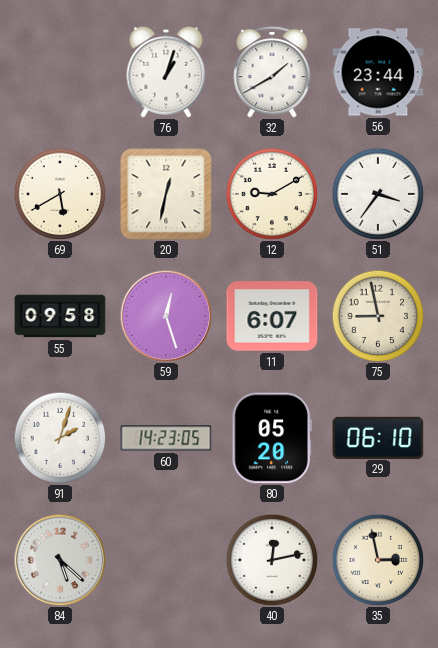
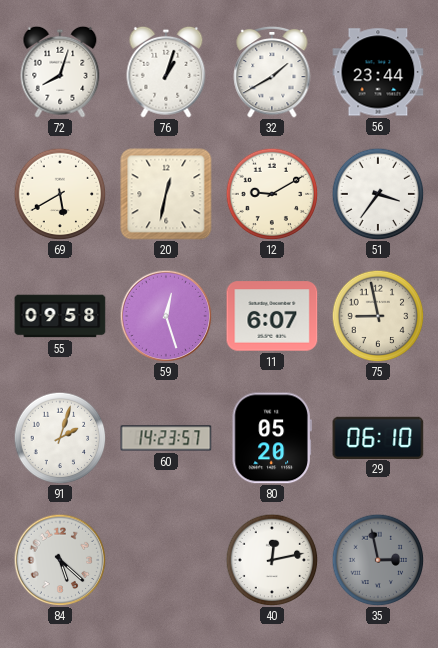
72: none -> 8:03 (60, 72)
60: 14:23:05 -> 14:23:57 (166, 438)
35 dial: cream -> grey (378, 560)
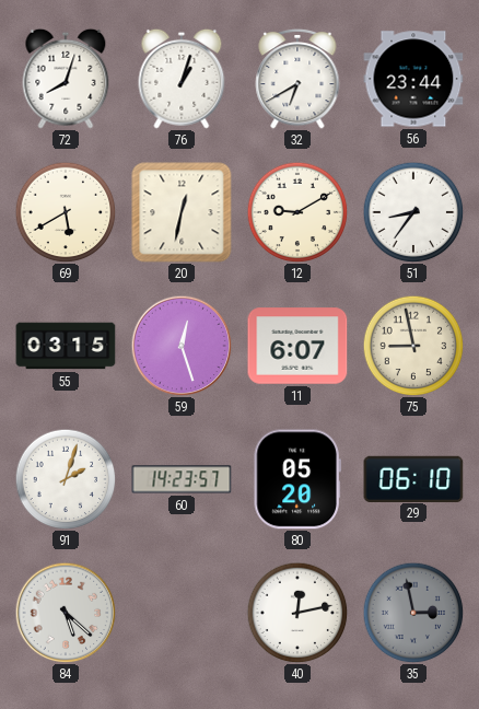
32: 1:40 -> 6:40 (297, 79)
51: 3:36 -> 8:36 (413, 212)
55: 09:58 -> 03:15 (66, 346)
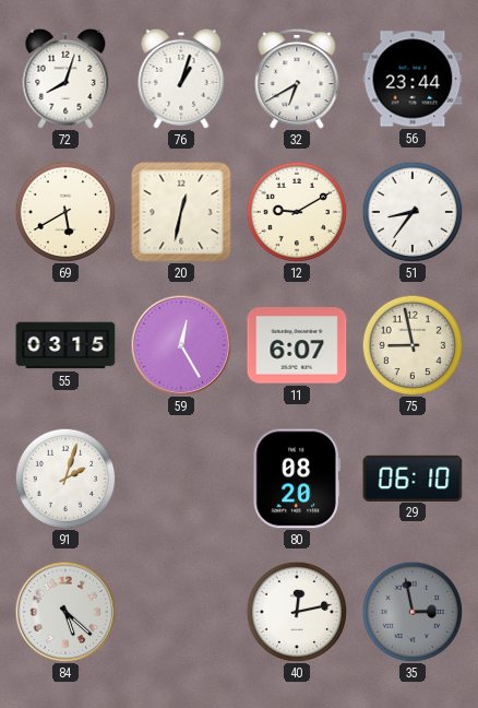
59: 12:27 -> 12:25 (181, 345)
60: 14:23 -> none (182, 479)
80: 05:20 -> 08:20 (297, 479)
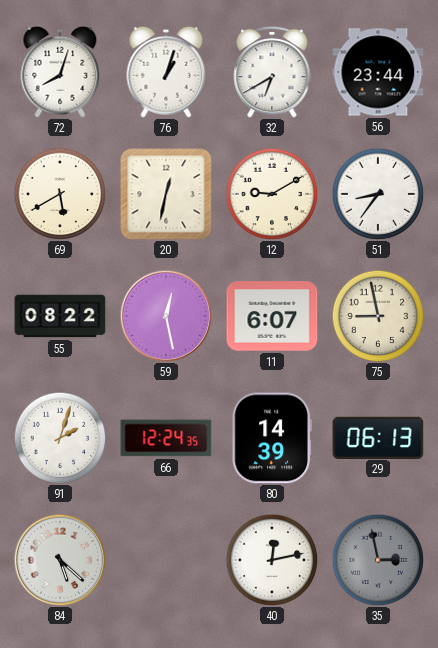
55: 03:15 -> 08:22 (60, 316)
59: 12:25 -> 12:28 (166, 316)
66: none -> 12:24 (166, 438)
80: 08:20 -> 14:39 (272, 438)
29: 06:10 -> 06:13 (378, 437)
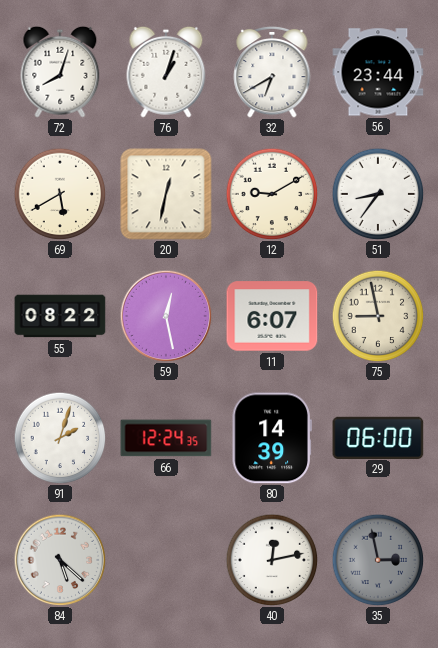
29: 06:13 -> 06:00 (378, 437)
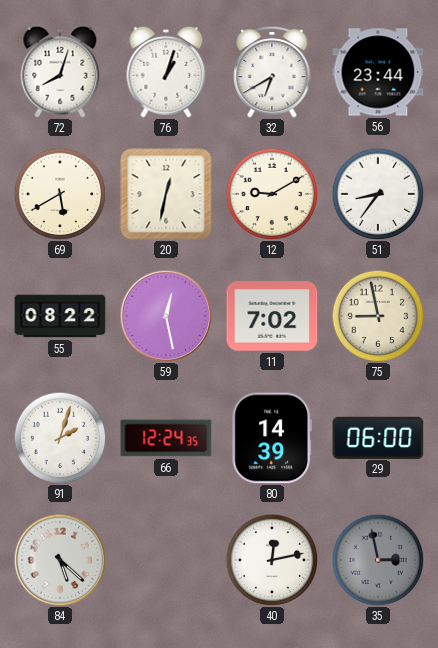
11: 6:07 -> 7:02 (272, 316)
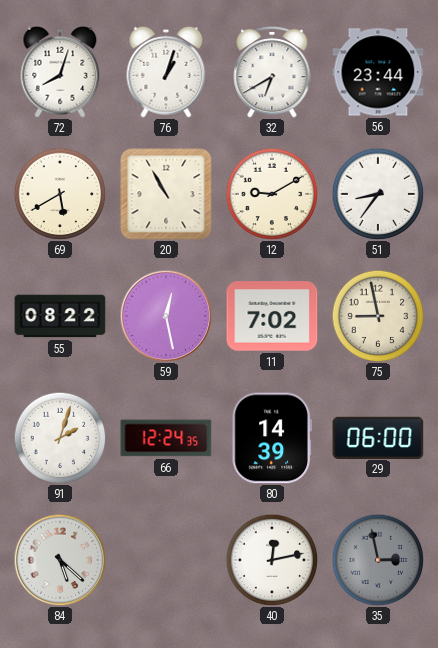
20: 12:32 -> 10:55 (166, 194)
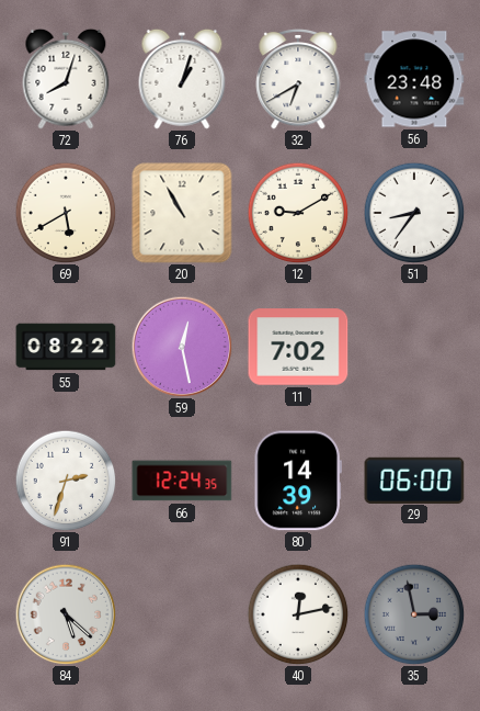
56: 23:44 -> 23:48 (414, 79)
75: 8:58 -> none (378, 316)
91: 2:03 -> 2:33 (66, 481)
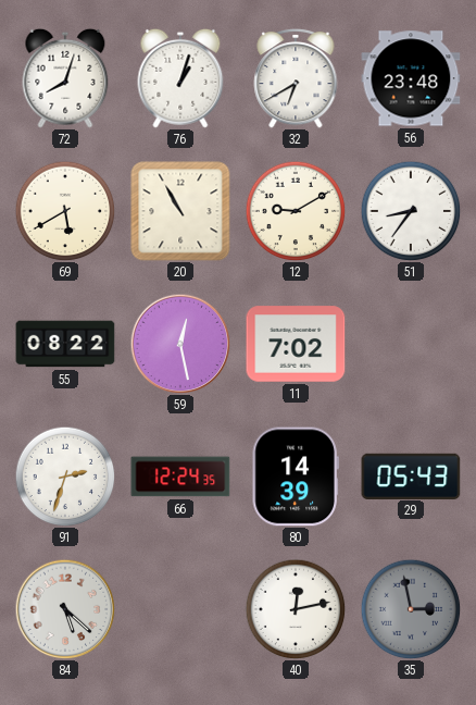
29: 06:00 -> 05:43 (411, 475)
